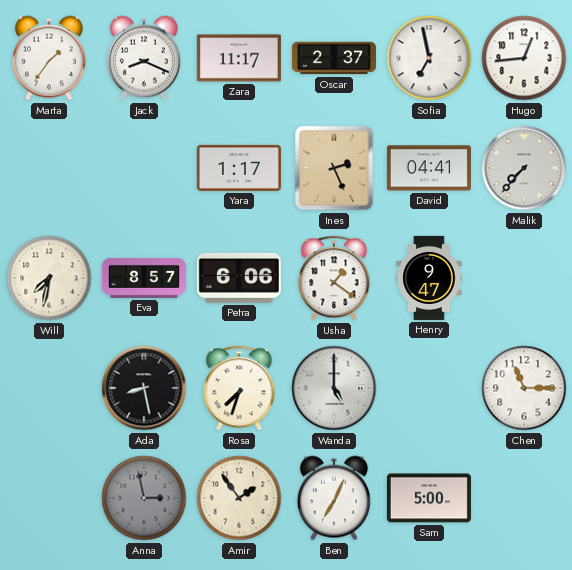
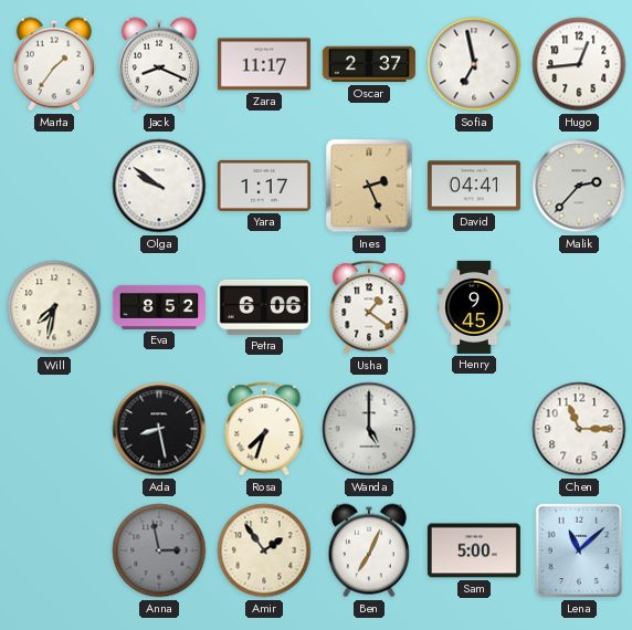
Olga: none -> 9:51 (159, 186)
Malik: 7:37 -> 2:37 (579, 186)
Eva: 8:57 -> 8:52 (159, 307)
Henry: 9:47 -> 9:45 (474, 307)
Lena: none -> 11:08 (579, 550)
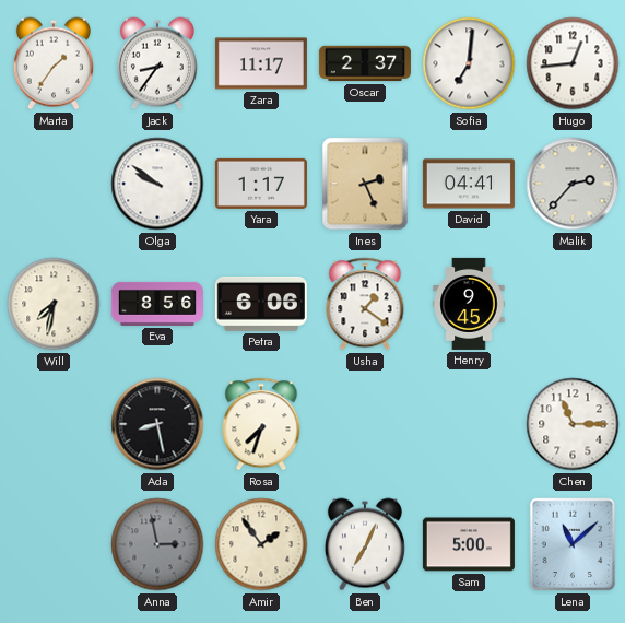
Jack: 8:19 -> 8:36 (157, 63)
Sofia: 6:58 -> 7:01 (469, 63)
Eva: 8:52 -> 8:56 (157, 304)
Wanda: 5:00 -> none (369, 429)
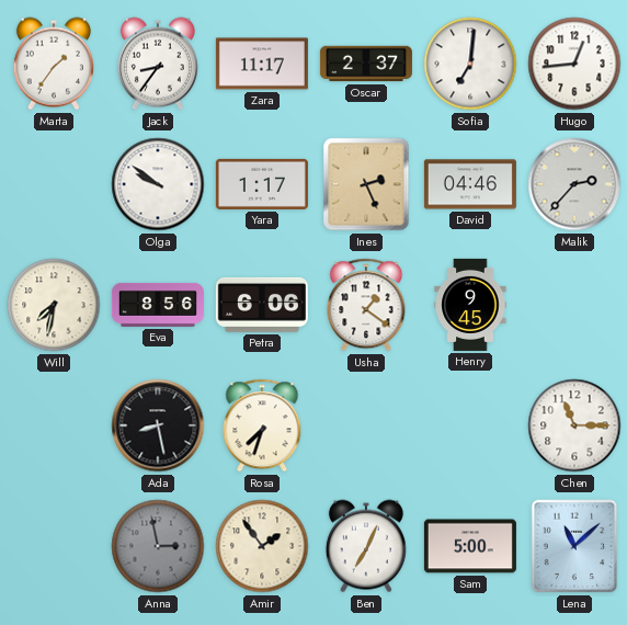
David: 04:41 -> 04:46 (470, 184)
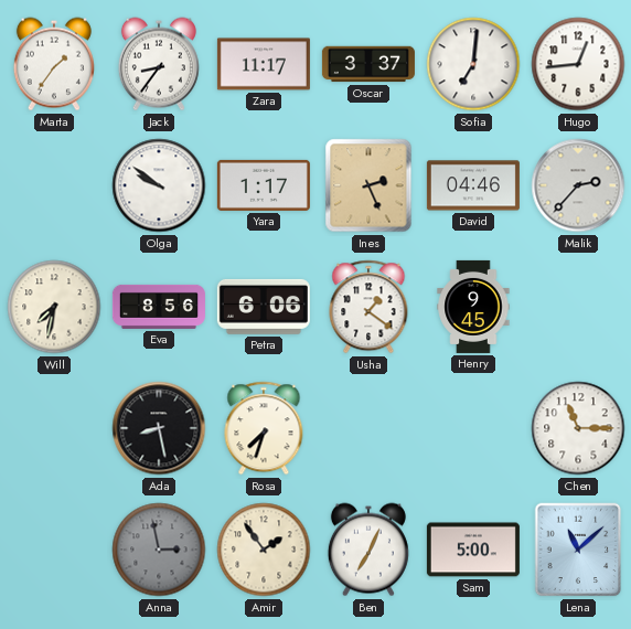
Oscar: 2:37 -> 3:37 (368, 64)
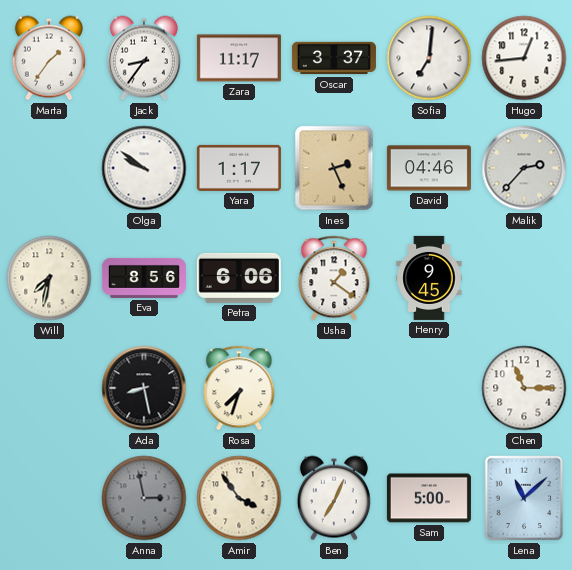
Amir: 1:54 -> 3:54 (239, 498)
